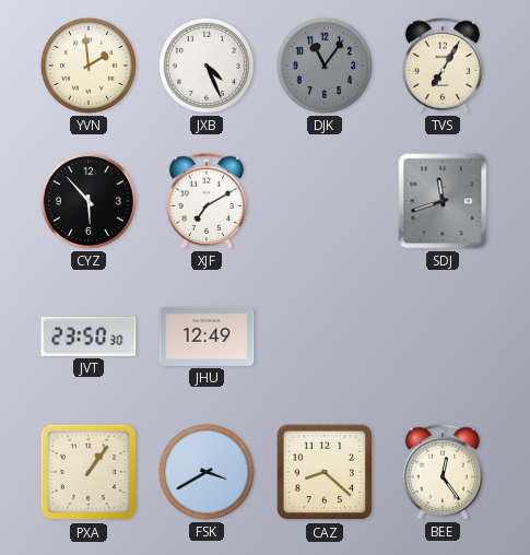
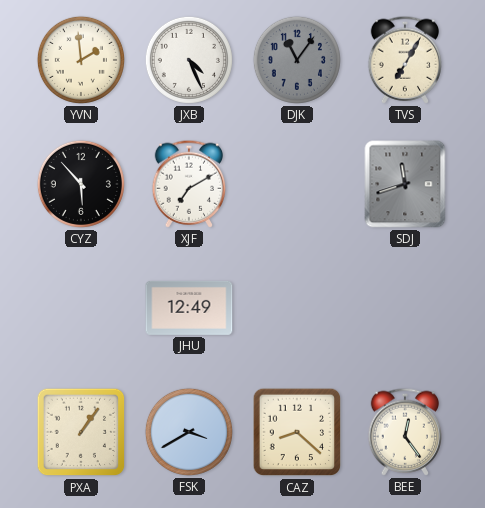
JVT: 23:50 -> none (89, 336)
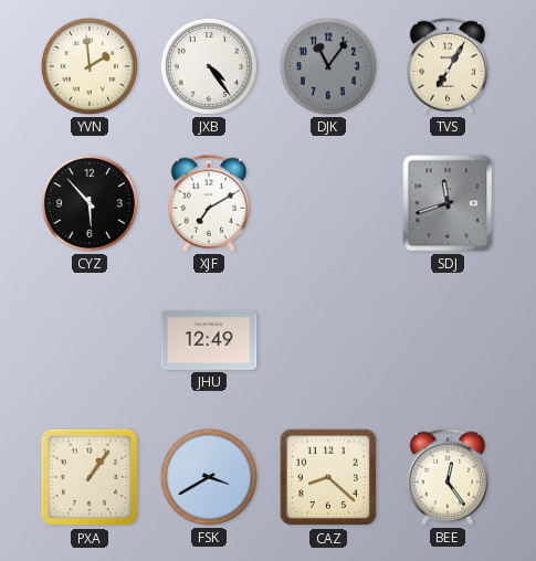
JXB: 4:26 -> 4:24 (209, 66)
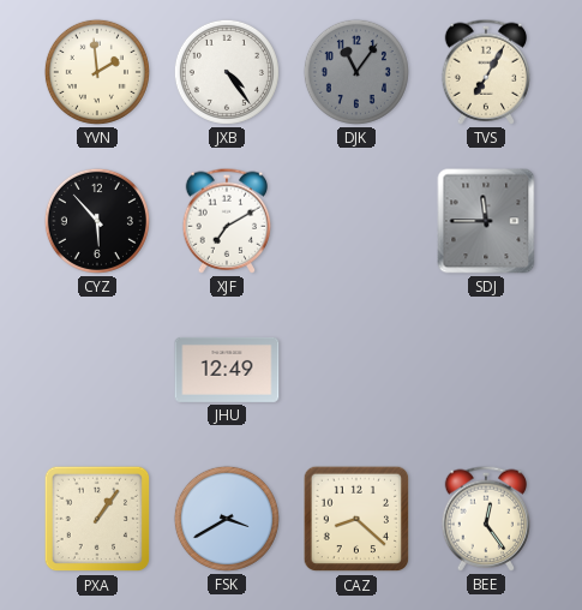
SDJ: 11:42 -> 11:45 (486, 221)
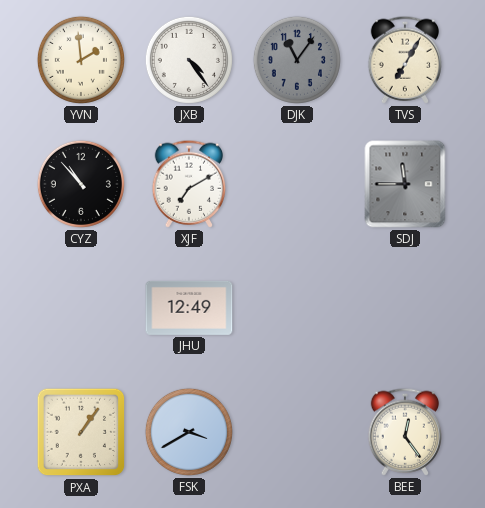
CYZ: 5:53 -> 10:53 (81, 184)
CAZ: 8:22 -> none (356, 519)
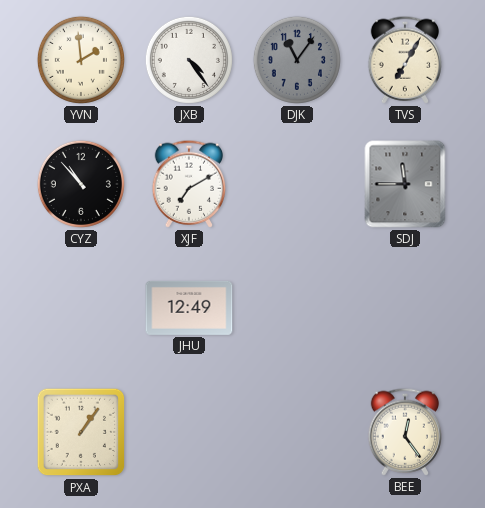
FSK: 3:40 -> none (189, 432)
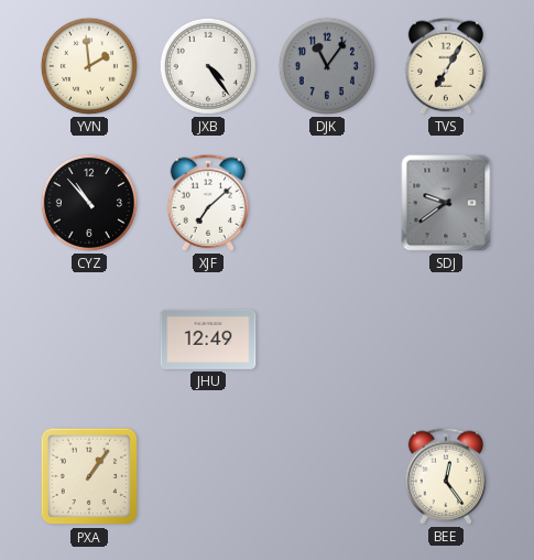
XJF: 7:10 -> 7:08 (208, 203)
SDJ: 11:45 -> 9:39 (446, 203)
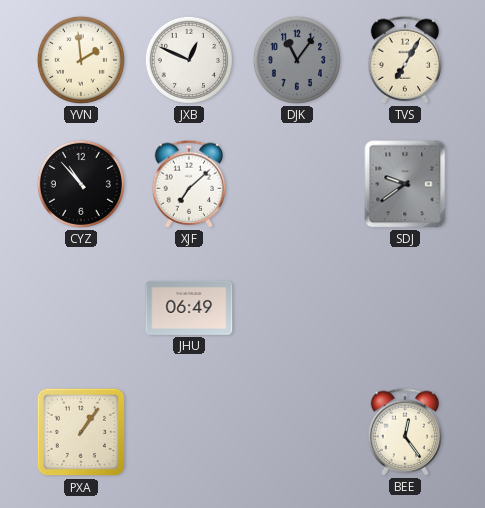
JXB: 4:24 -> 12:49 (189, 60)
JHU: 12:49 -> 06:49 (189, 308)
